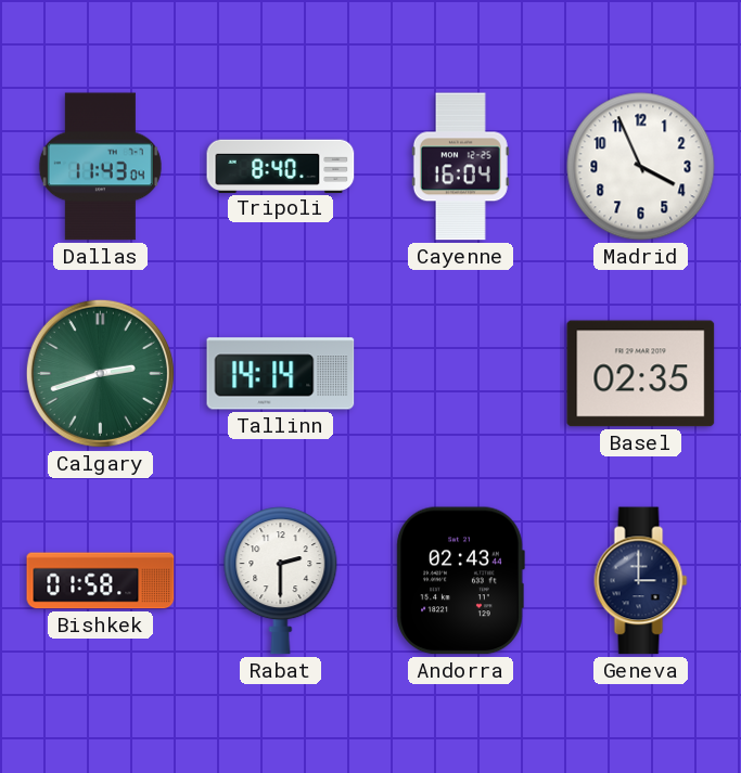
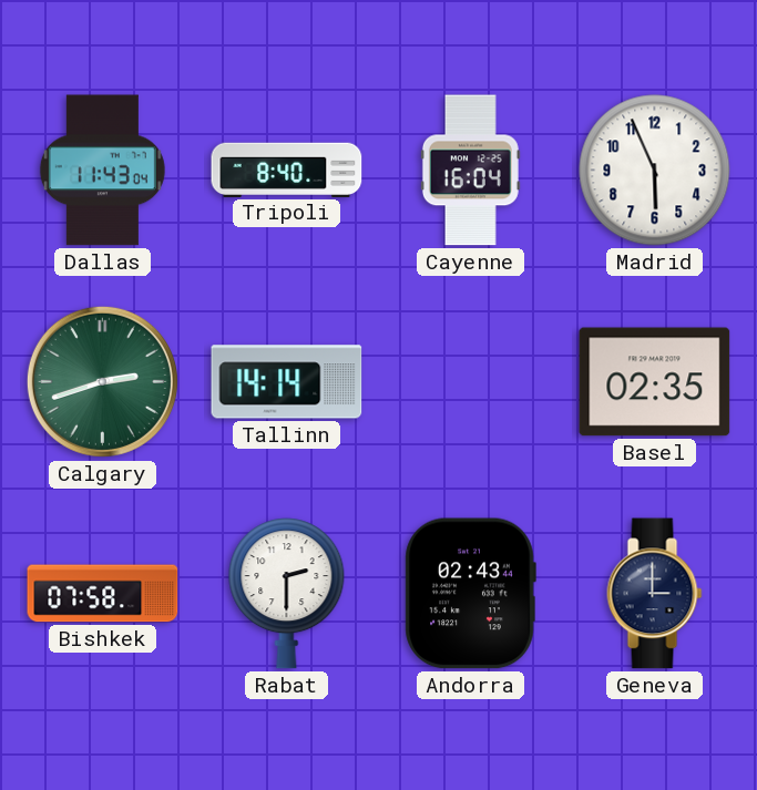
Madrid: 3:56 -> 5:56 (655, 171)
Bishkek: 01:58 -> 07:58 (103, 594)
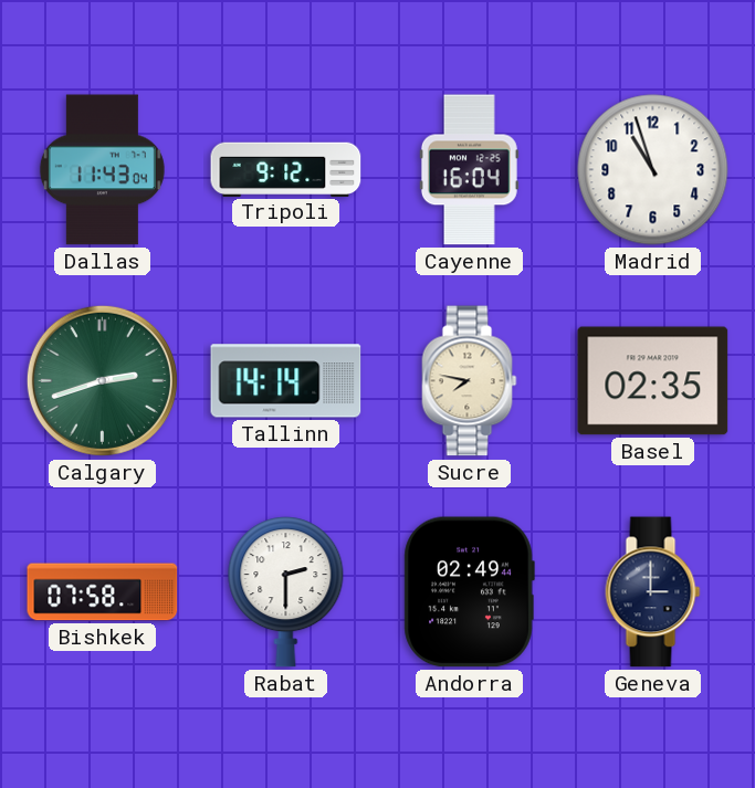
Tripoli: 8:40 -> 9:12 (286, 169)
Madrid: 5:56 -> 10:57 (653, 170)
Sucre: none -> 7:47 (470, 381)
Andorra: 02:43 -> 02:49 (469, 592)
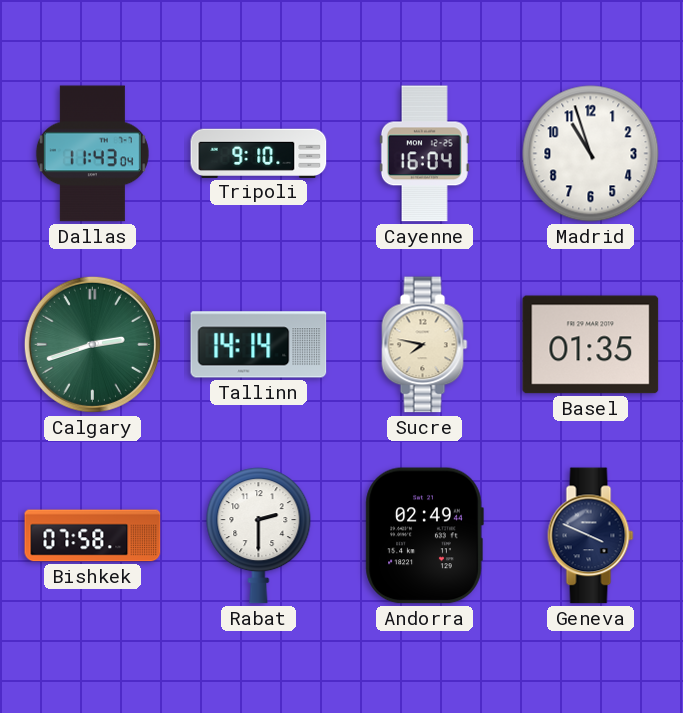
Tripoli: 9:12 -> 9:10 (259, 153)
Basel: 02:35 -> 01:35 (591, 345)
Geneva: 3:00 -> 3:49 (591, 536)
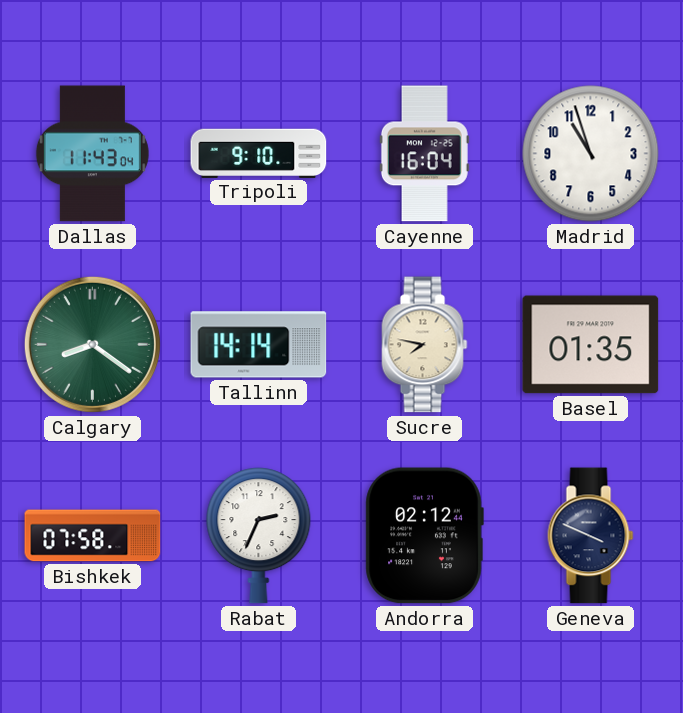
Calgary: 2:42 -> 8:21 (92, 344)
Rabat: 2:30 -> 2:34 (259, 536)
Andorra: 02:49 -> 02:12 (424, 536)
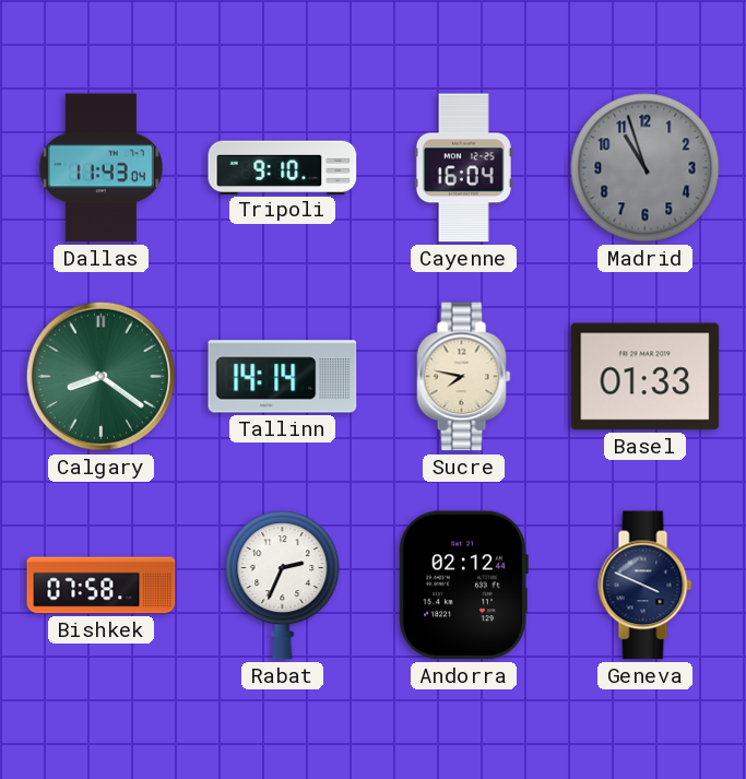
Madrid dial: white -> grey (646, 168)
Basel: 01:35 -> 01:33 (646, 377)
